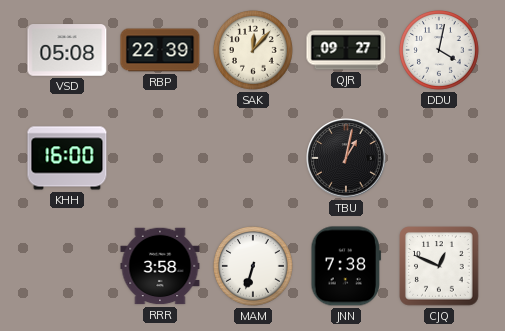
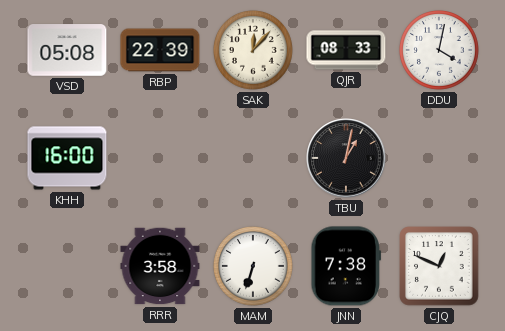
QJR: 09:27 -> 08:33 (346, 50)
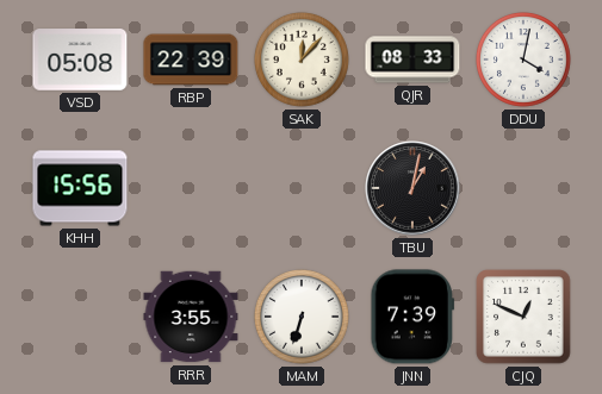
KHH: 16:00 -> 15:56 (80, 188)
RRR: 3:58 -> 3:55 (191, 317)
JNN: 7:38 -> 7:39 (412, 317)
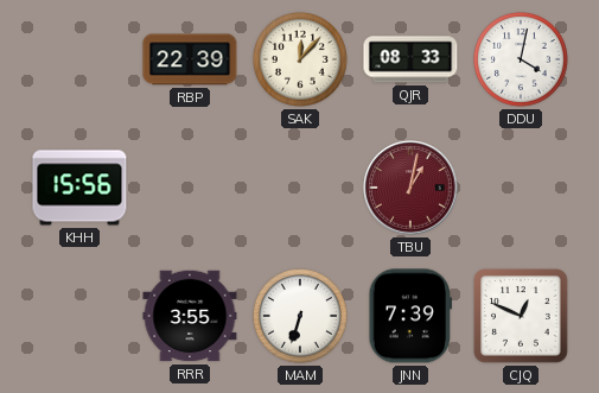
VSD: 05:08 -> none (80, 60)
TBU dial: black -> burgundy (410, 188)
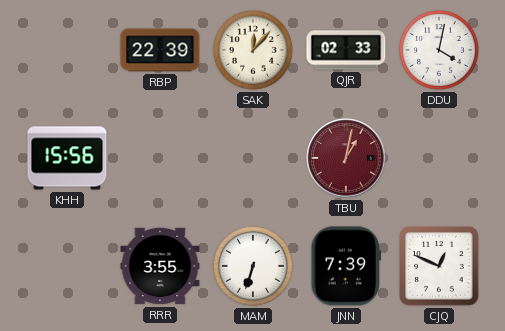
QJR: 08:33 -> 02:33 (346, 50)
